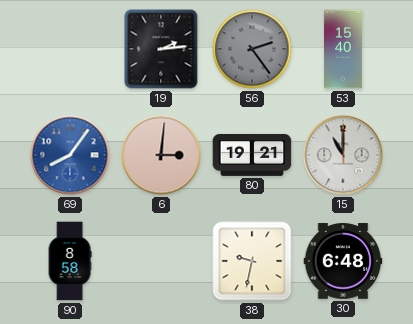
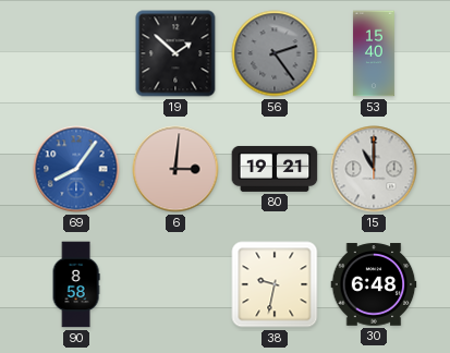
19: 2:14 -> 1:52 (175, 53)
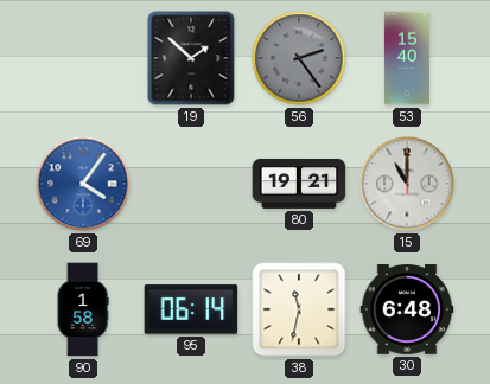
69: 8:06 -> 4:06 (83, 184)
6: 3:01 -> none (175, 169)
90: 8:58 -> 1:58 (83, 309)
95: none -> 06:14 (191, 309)
38: 9:32 -> 11:32 (299, 309)
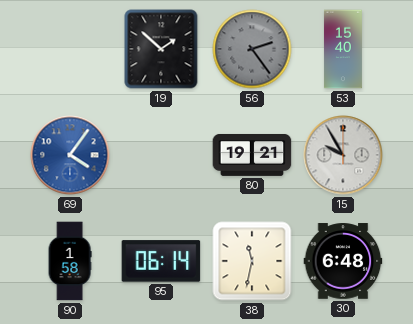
15: 11:00 -> 9:55 (343, 155)
